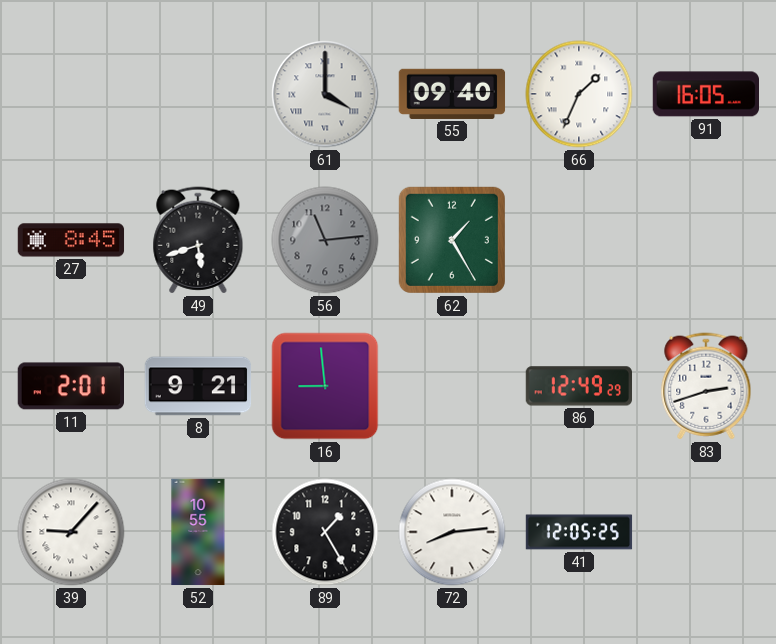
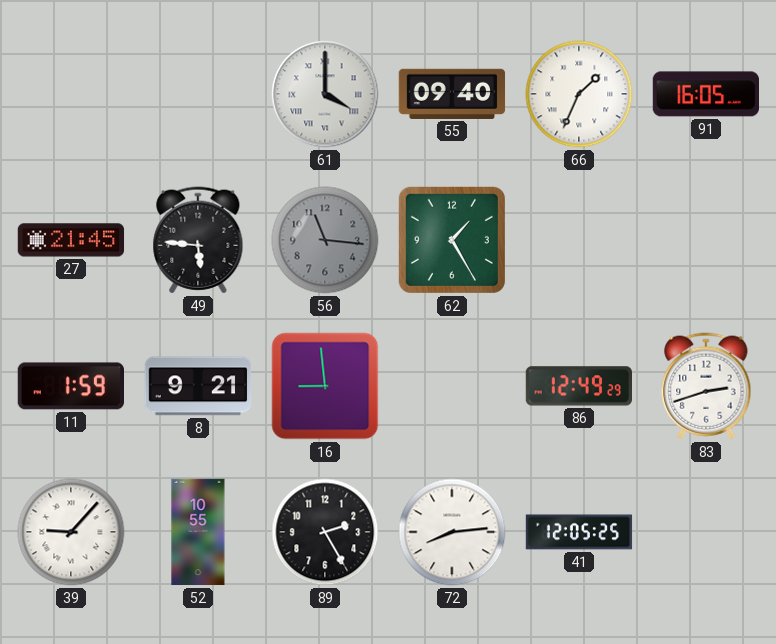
27: 8:45 -> 21:45 (71, 240)
49: 5:42 -> 5:46 (198, 240)
56: 11:14 -> 11:16 (325, 240)
11: 2:01 -> 1:59 (70, 386)
89: 1:25 -> 2:25 (325, 532)
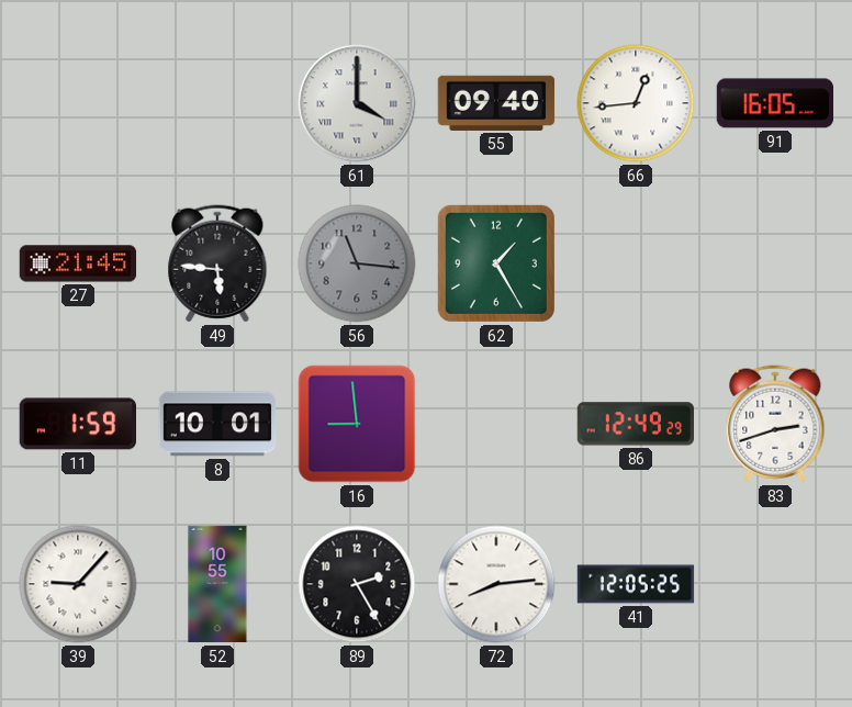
66: 1:34 -> 12:44 (636, 103)
8: 9:21 -> 10:01 (217, 424)
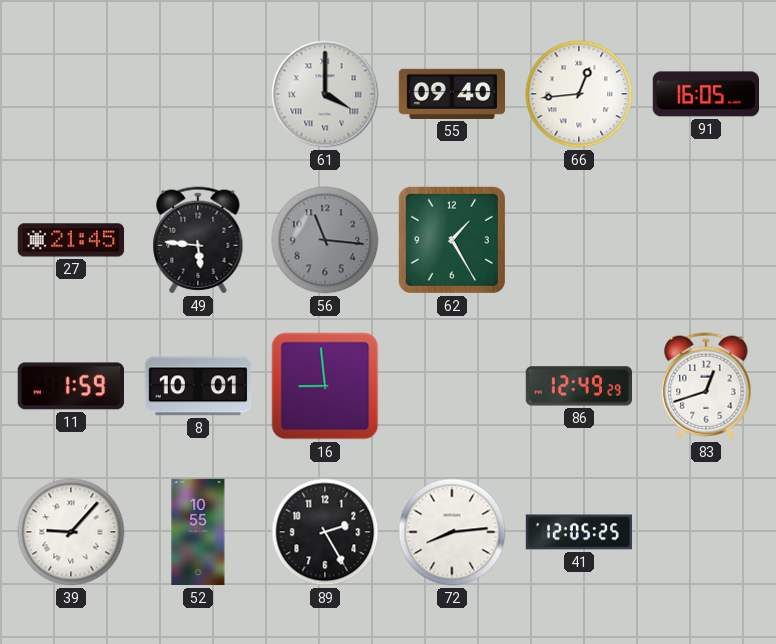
83: 2:42 -> 12:42 (706, 386)
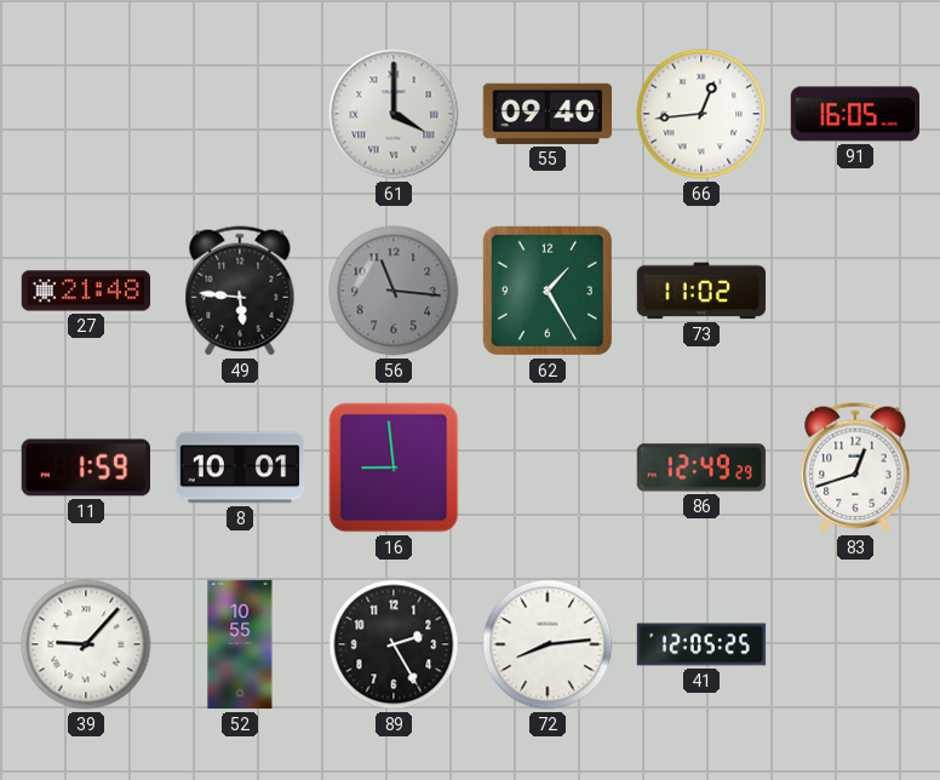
27: 21:45 -> 21:48 (86, 291)
73: none -> 11:02 (701, 291)
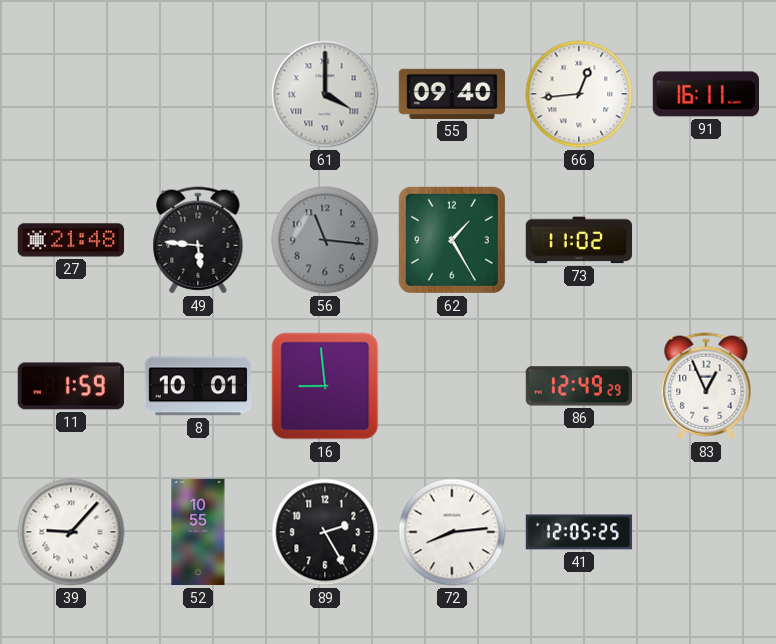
91: 16:05 -> 16:11 (705, 94)
83: 12:42 -> 12:56 (706, 386)
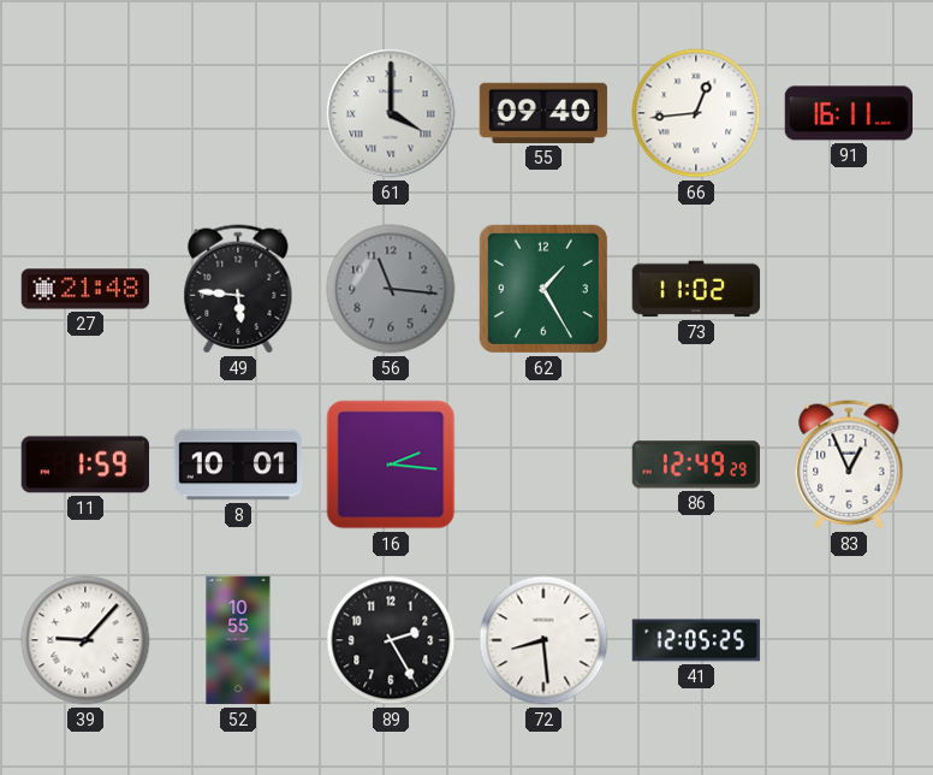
16: 8:59 -> 2:16 (391, 465)
72: 8:14 -> 8:29 (543, 640)
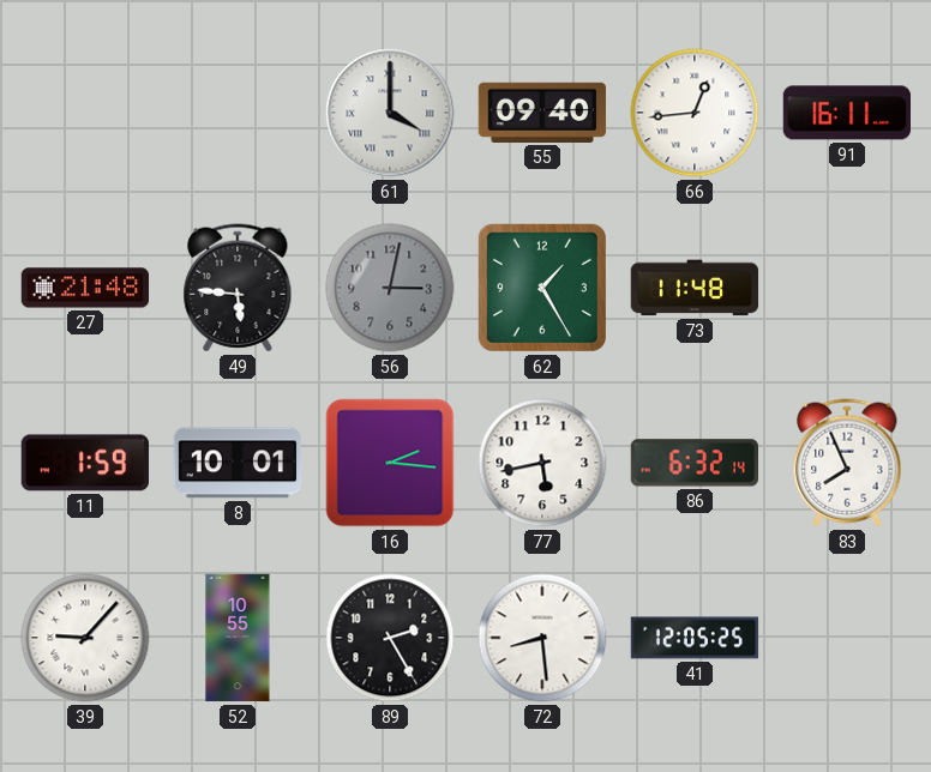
56: 11:16 -> 3:02 (390, 288)
73: 11:02 -> 11:48 (695, 288)
77: none -> 5:43 (542, 463)
86: 12:49 -> 6:32 (693, 463)
83: 12:56 -> 7:56 (847, 463)
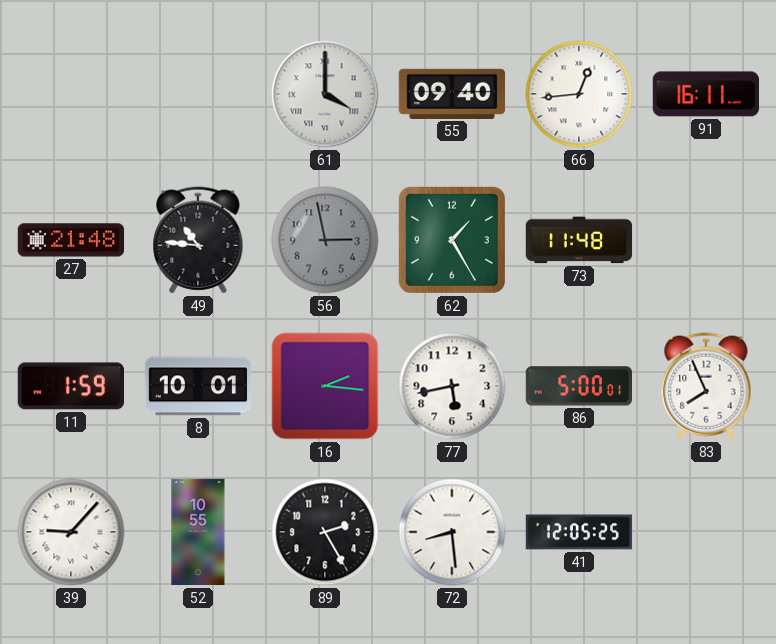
49: 5:46 -> 10:46 (198, 240)
56: 3:02 -> 2:58 (325, 240)
86: 6:32 -> 5:00 (578, 386)
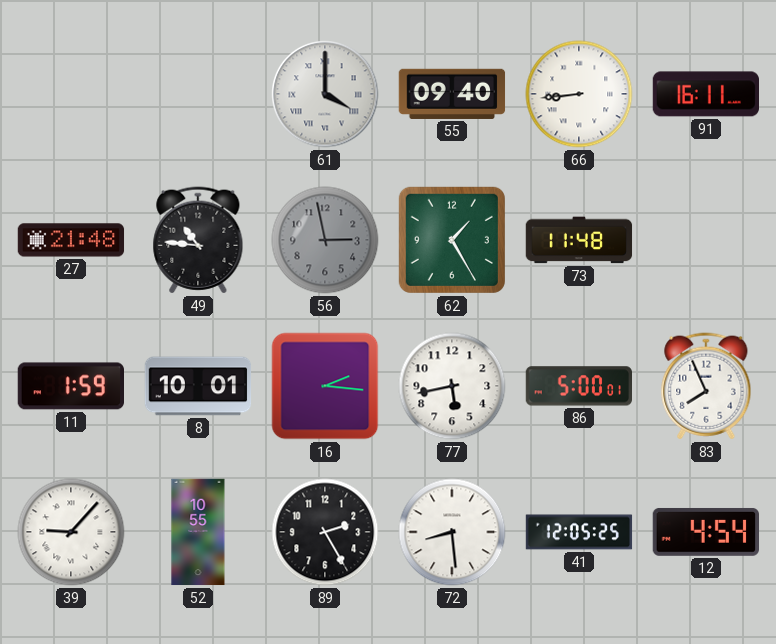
66: 12:44 -> 8:44 (579, 94)
12: none -> 4:54 (705, 532)
